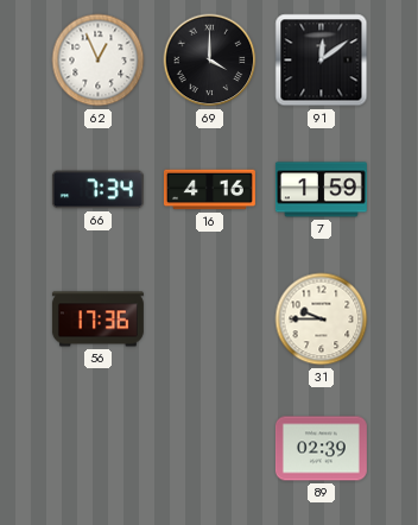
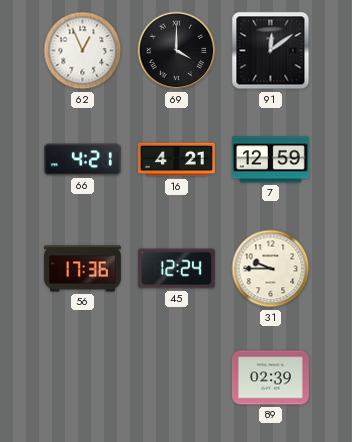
66: 7:34 -> 4:21 (82, 160)
16: 4:16 -> 4:21 (176, 160)
7: 1:59 -> 12:59 (270, 160)
45: none -> 12:24 (176, 269)
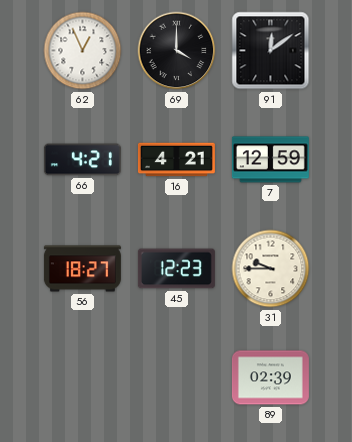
56: 17:36 -> 18:27 (82, 269)
45: 12:24 -> 12:23 (176, 269)
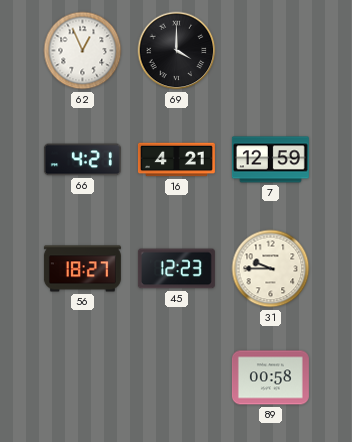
91: 12:09 -> none (271, 51)
89: 02:39 -> 00:58 (270, 378)
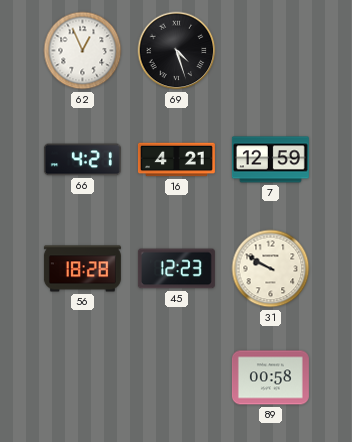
69: 4:00 -> 4:27 (177, 51)
56: 18:27 -> 18:28 (82, 269)
31: 9:45 -> 9:50 (271, 269)
